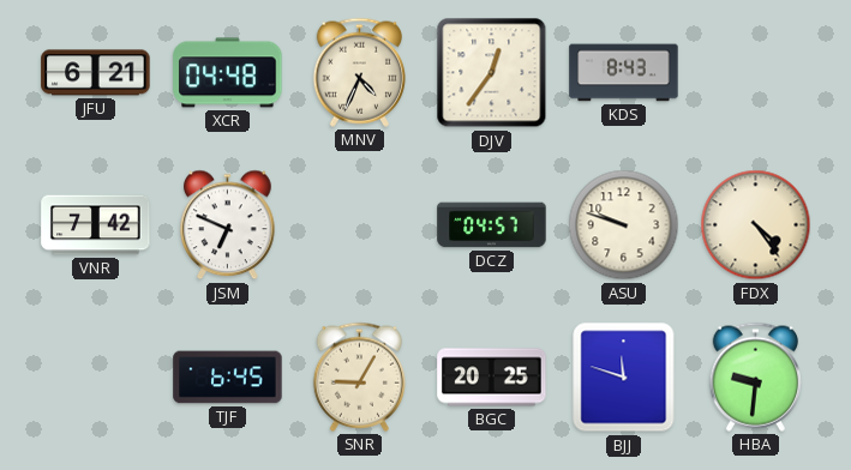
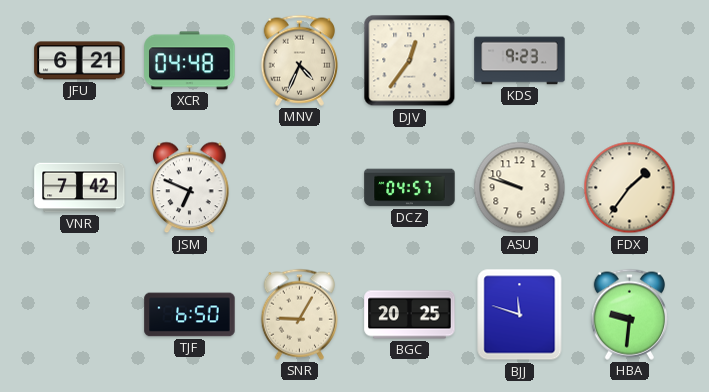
KDS: 8:43 -> 9:23 (520, 61)
FDX: 4:24 -> 1:36 (630, 188)
TJF: 6:45 -> 6:50 (190, 315)
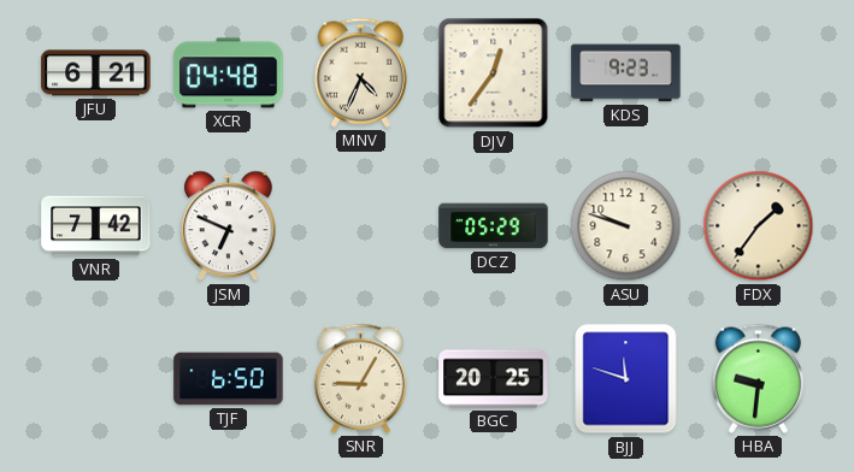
DCZ: 04:57 -> 05:29 (494, 226)
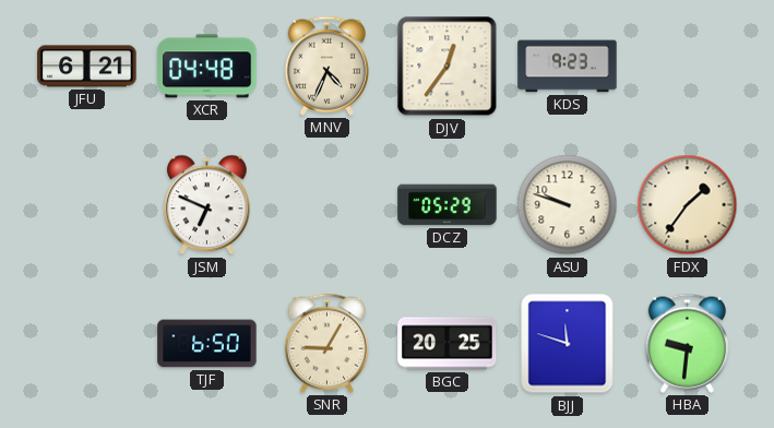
VNR: 7:42 -> none (96, 226)
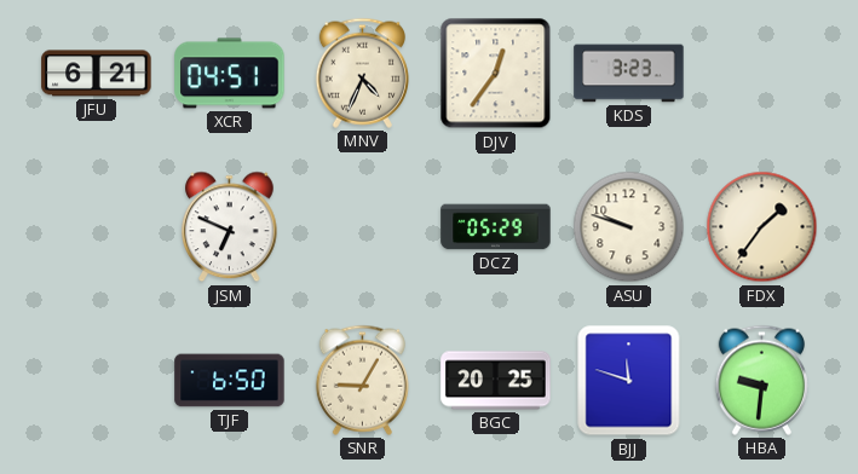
XCR: 04:48 -> 04:51 (230, 74)
KDS: 9:23 -> 3:23 (629, 74)
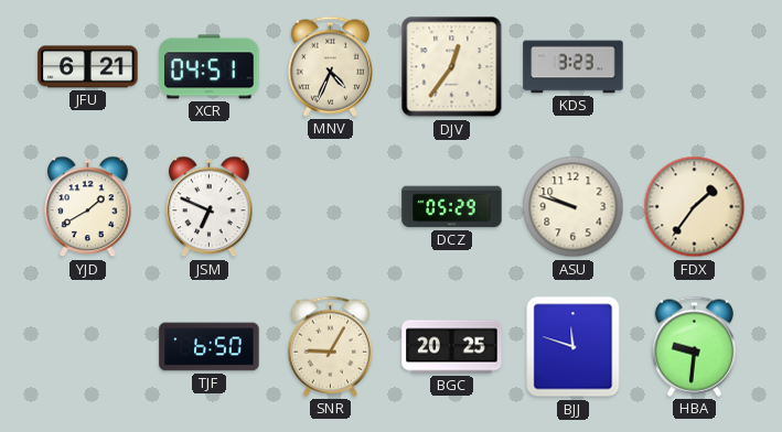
YJD: none -> 1:40 (88, 207)
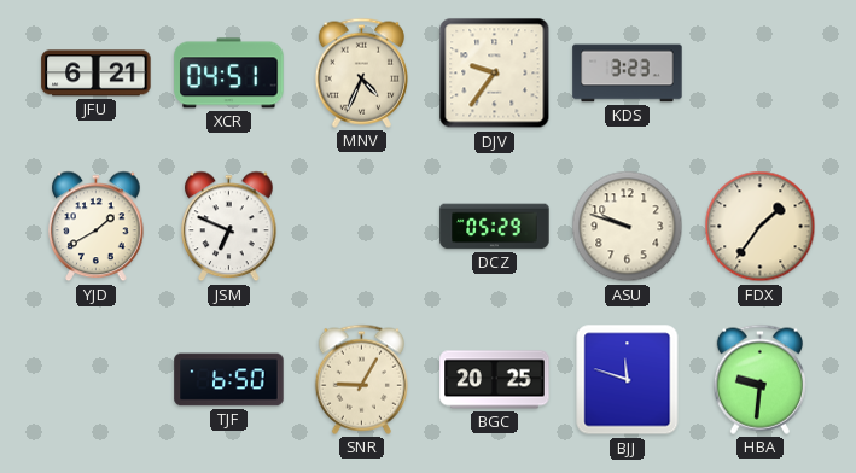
DJV: 12:36 -> 9:36 (495, 74)
